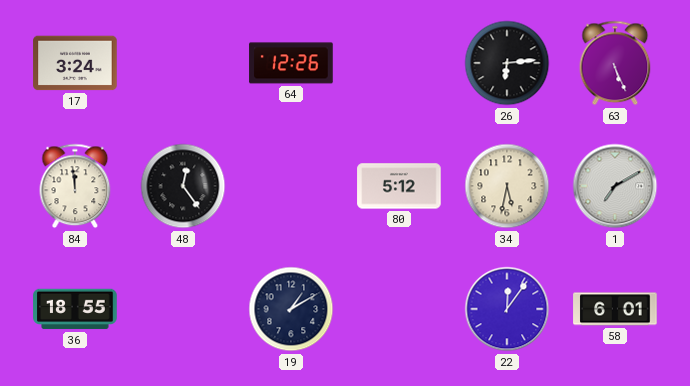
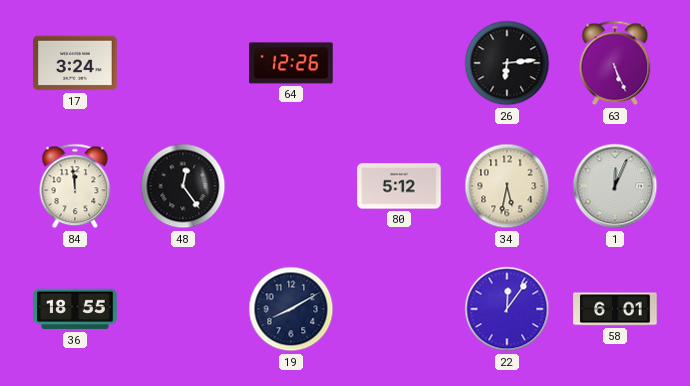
1: 7:10 -> 12:04 (615, 186)
19: 1:10 -> 8:10 (291, 309)
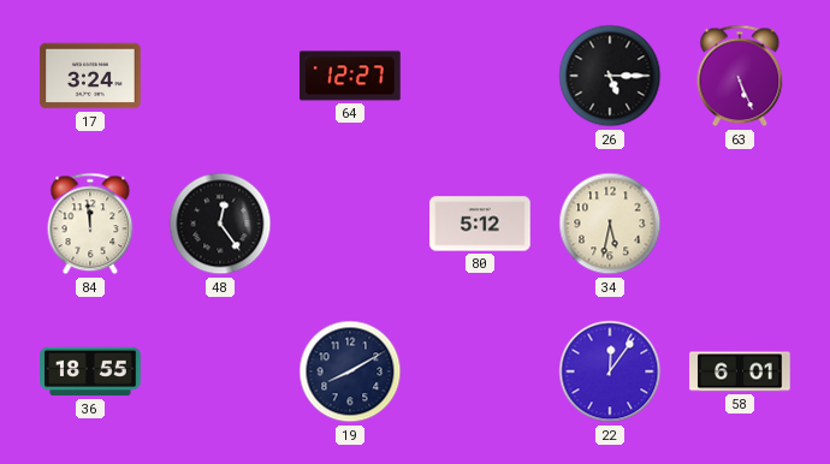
64: 12:26 -> 12:27 (350, 76)
26: 6:14 -> 5:15 (610, 76)
1: 12:04 -> none (615, 186)
